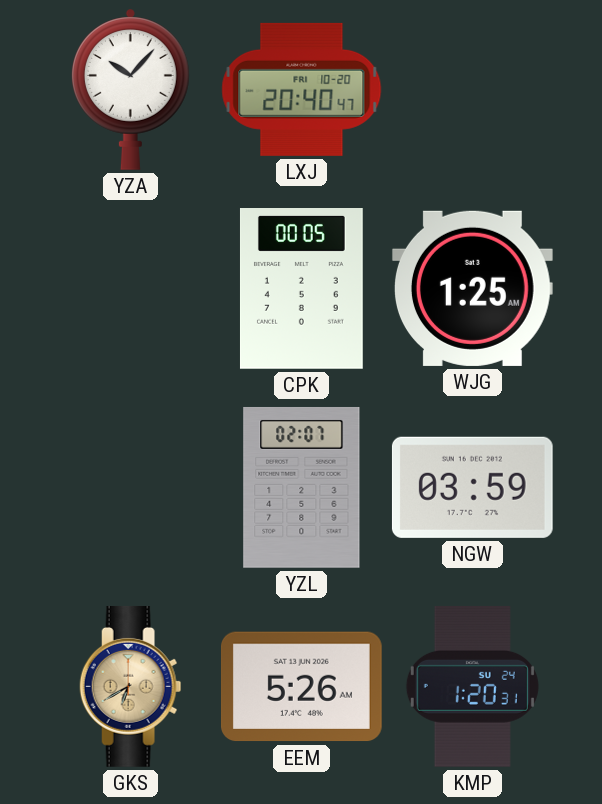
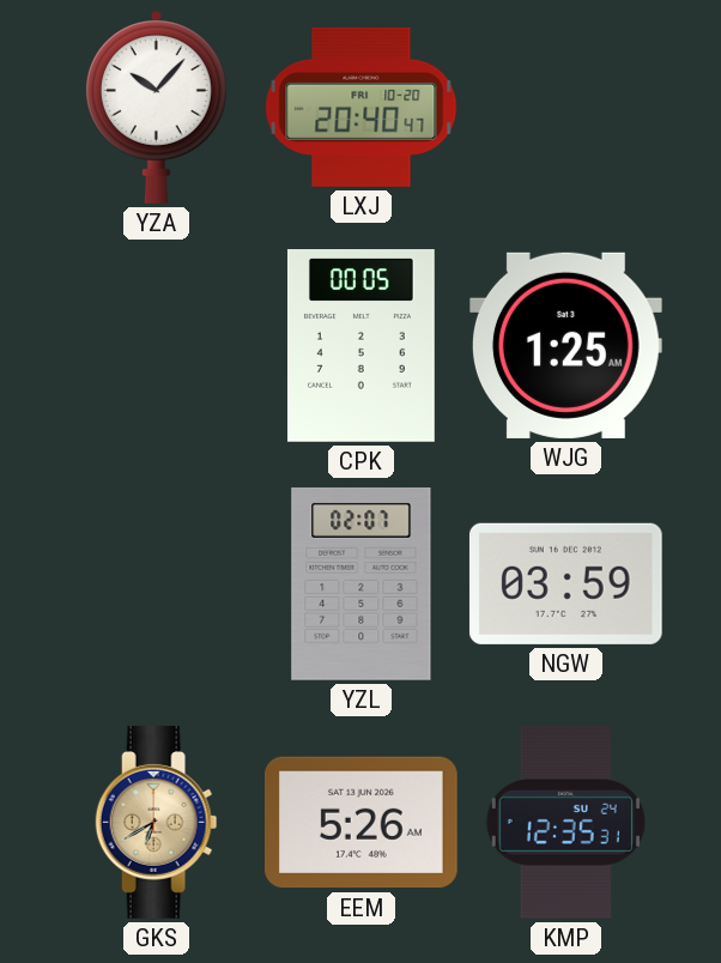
KMP: 1:20 -> 12:35 (565, 822)
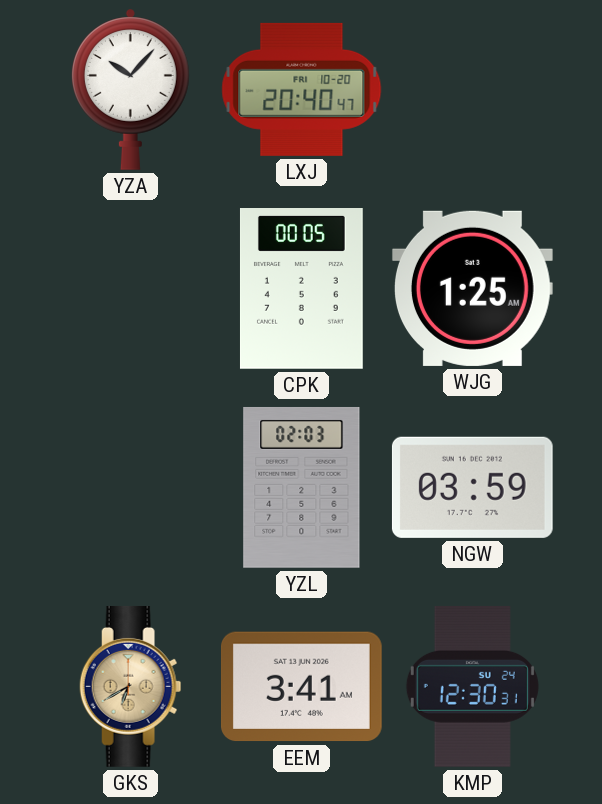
YZL: 02:07 -> 02:03 (302, 487)
EEM: 5:26 -> 3:41 (301, 687)
KMP: 12:35 -> 12:30 (472, 686)
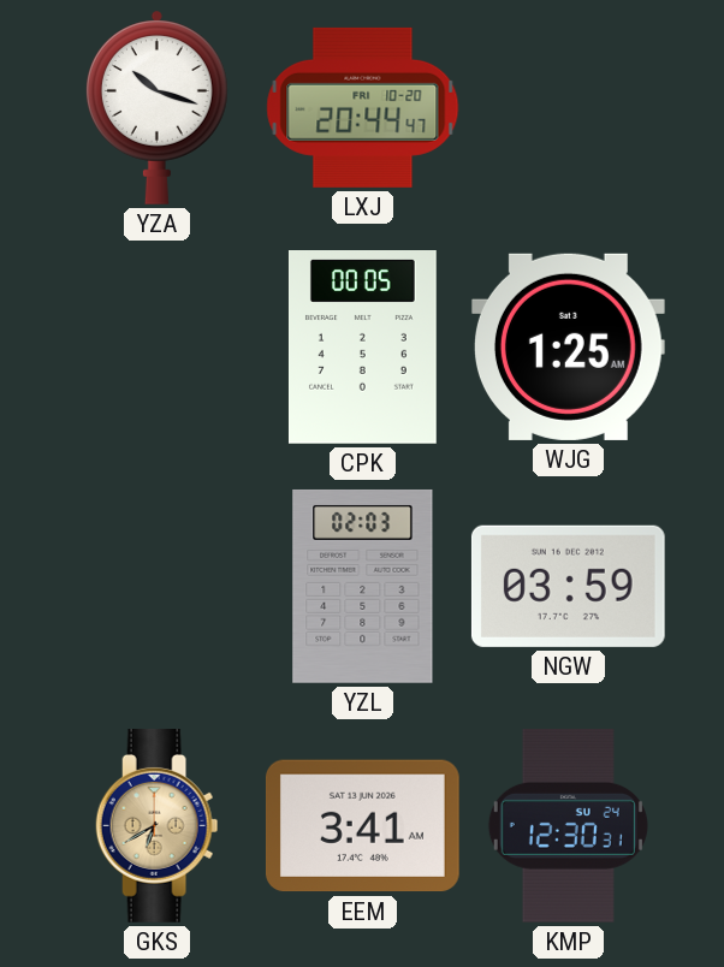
YZA: 10:07 -> 10:18 (156, 107)
LXJ: 20:40 -> 20:44 (363, 107)
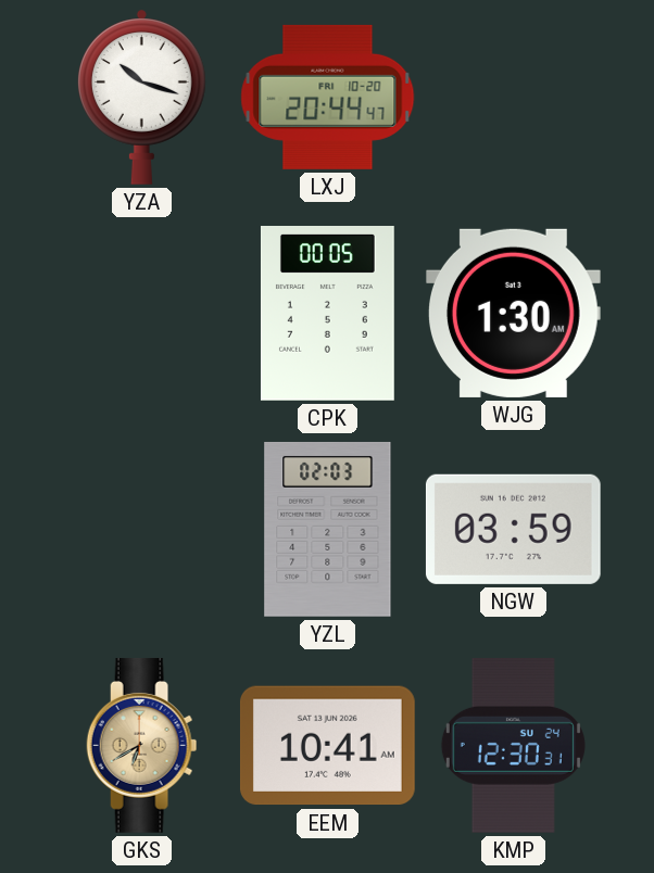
WJG: 1:25 -> 1:30 (513, 313)
EEM: 3:41 -> 10:41 (327, 746)
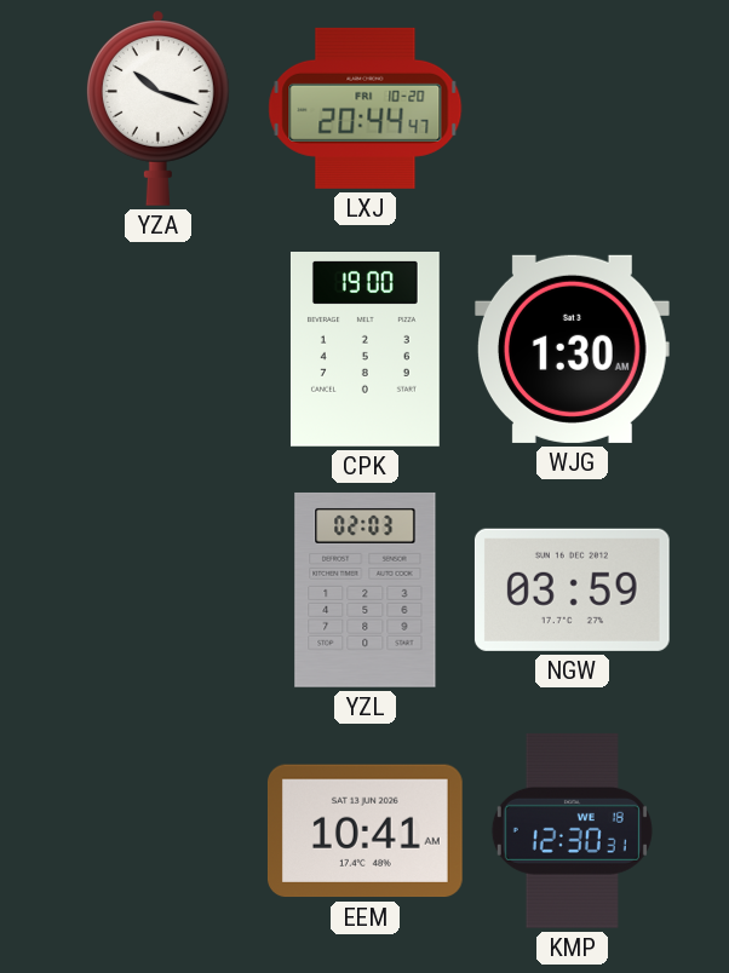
CPK: 00:05 -> 19:00 (364, 350)
GKS: 6:40 -> none (142, 745)
KMP date: SU 24 -> WE 18 (572, 830)
